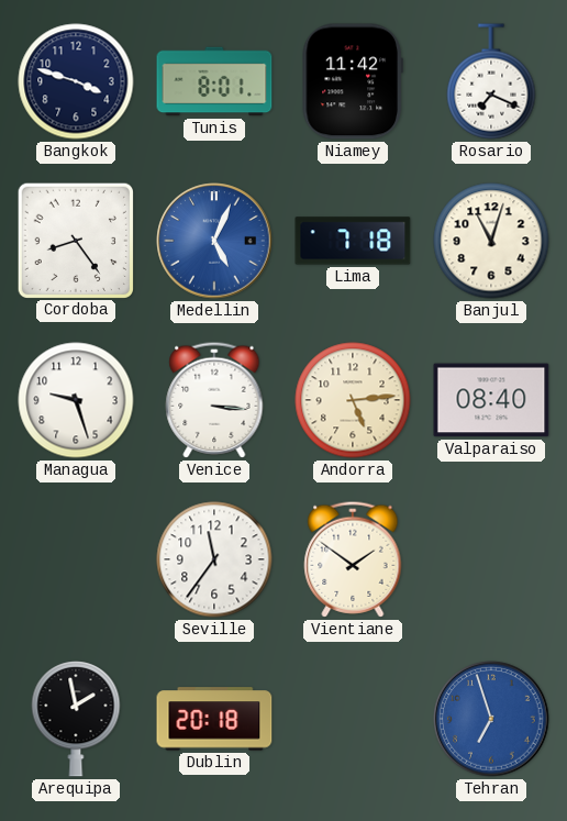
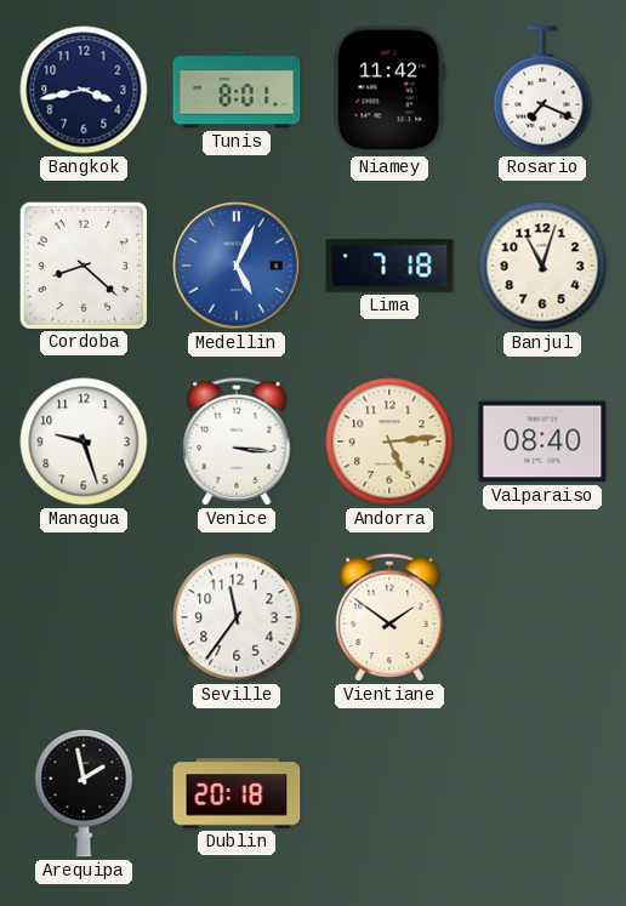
Bangkok: 3:48 -> 3:43 (84, 90)
Cordoba: 8:24 -> 8:22 (82, 264)
Tehran: 6:57 -> none (491, 719)
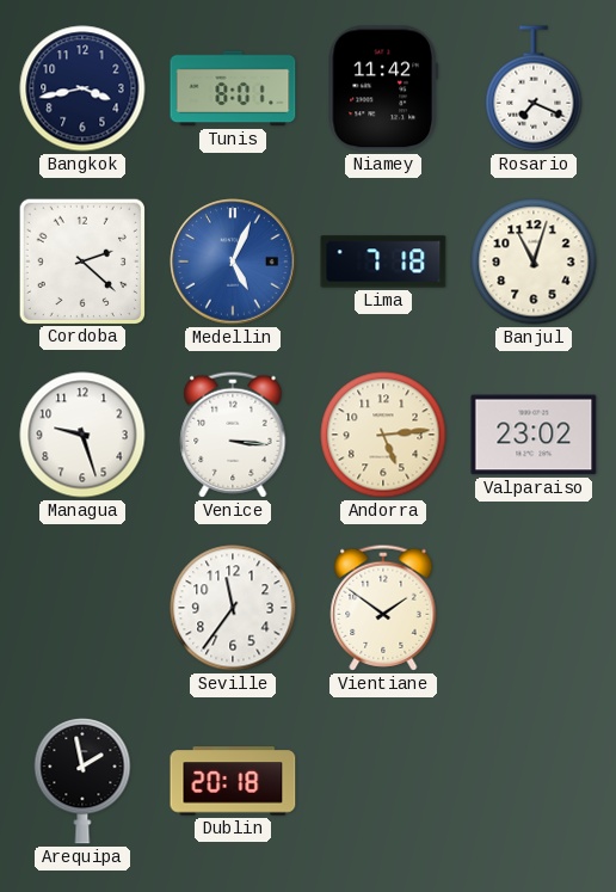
Cordoba: 8:22 -> 2:22 (81, 260)
Valparaiso: 08:40 -> 23:02 (534, 435)
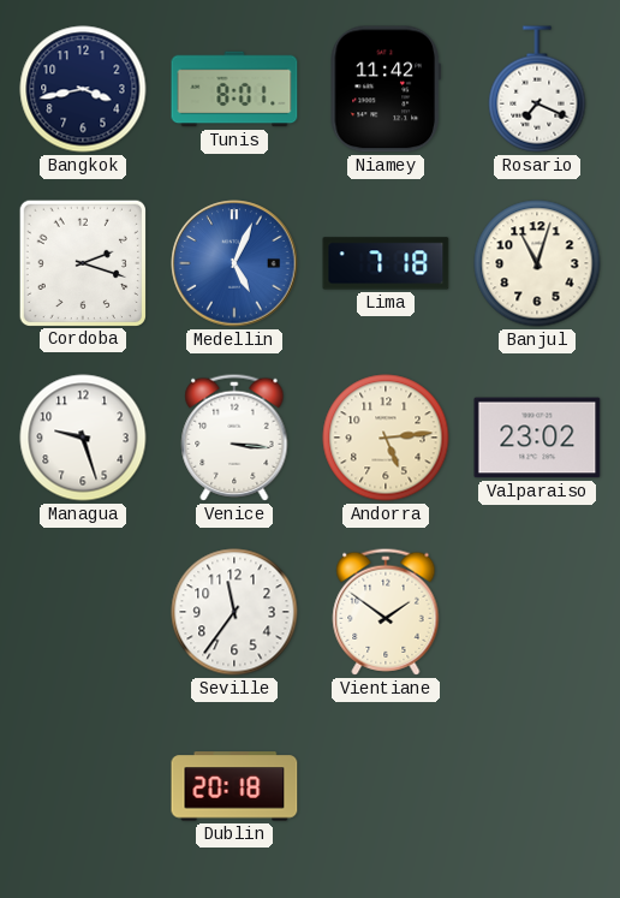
Cordoba: 2:22 -> 2:18 (82, 262)
Arequipa: 1:58 -> none (82, 781)
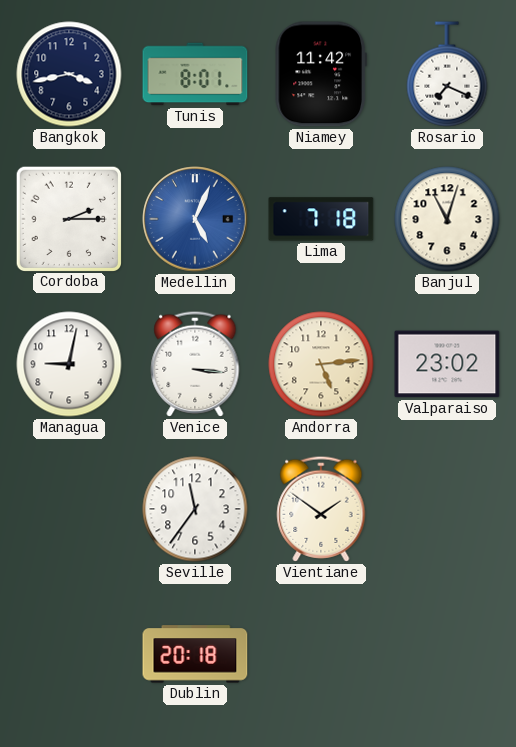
Cordoba: 2:18 -> 2:15 (68, 218)
Managua: 9:27 -> 9:02 (69, 364)
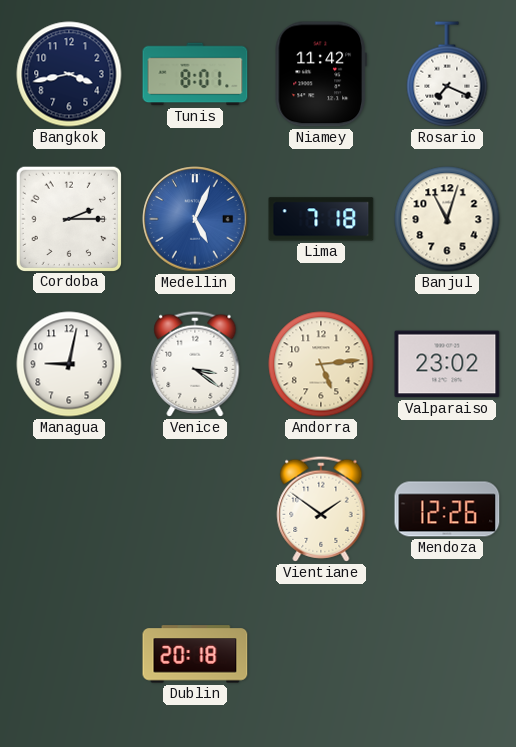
Venice: 3:16 -> 3:21 (195, 364)
Seville: 11:36 -> none (195, 509)
Mendoza: none -> 12:26 (447, 509)
